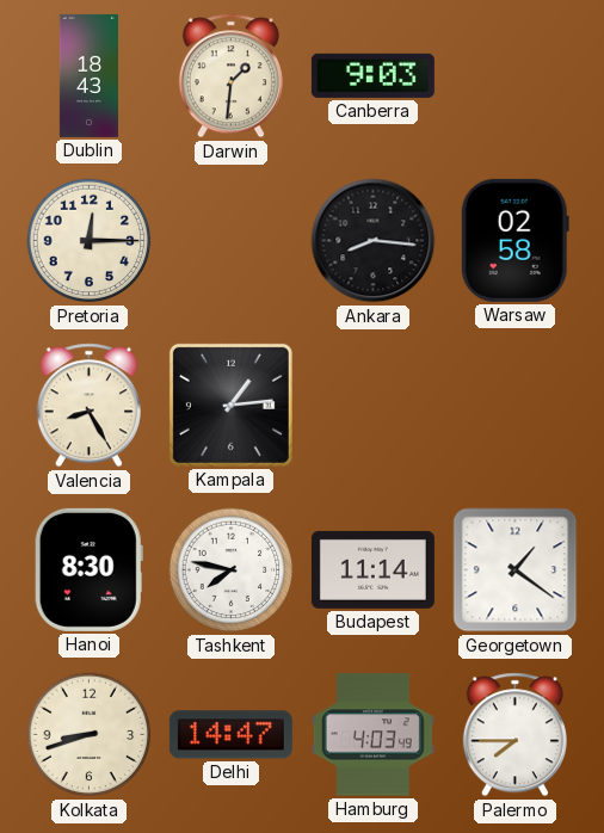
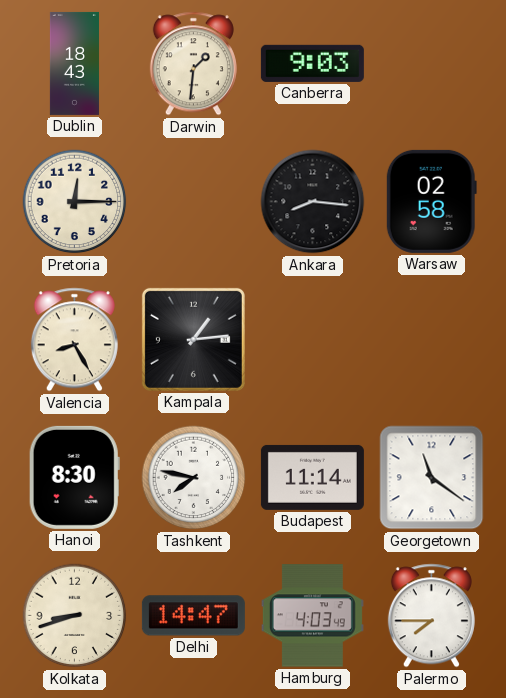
Georgetown: 1:21 -> 11:21 (432, 478)
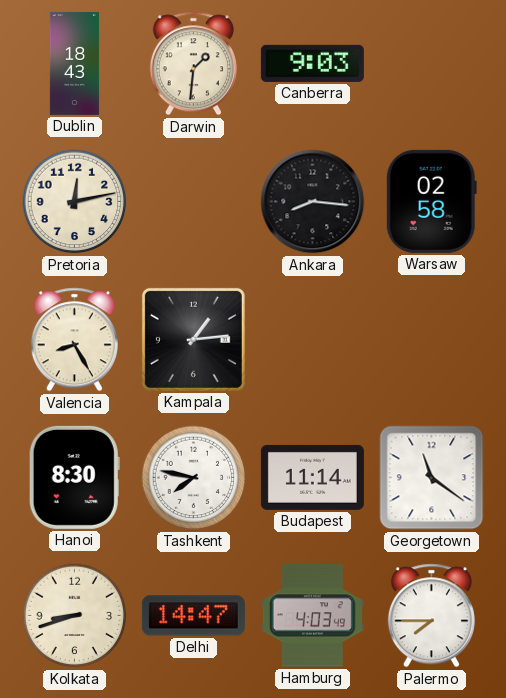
Pretoria: 12:15 -> 12:13 (75, 202)
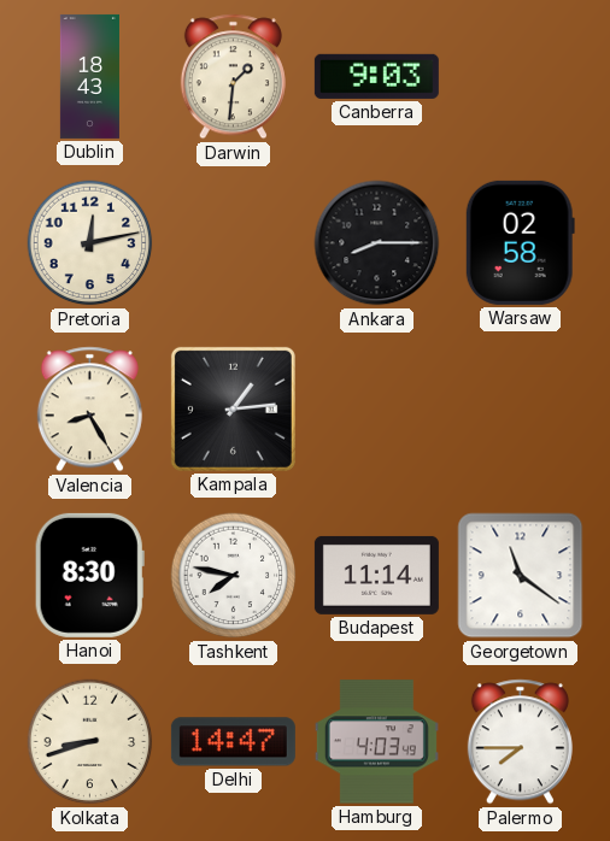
Ankara: 8:16 -> 8:15 (377, 243)
